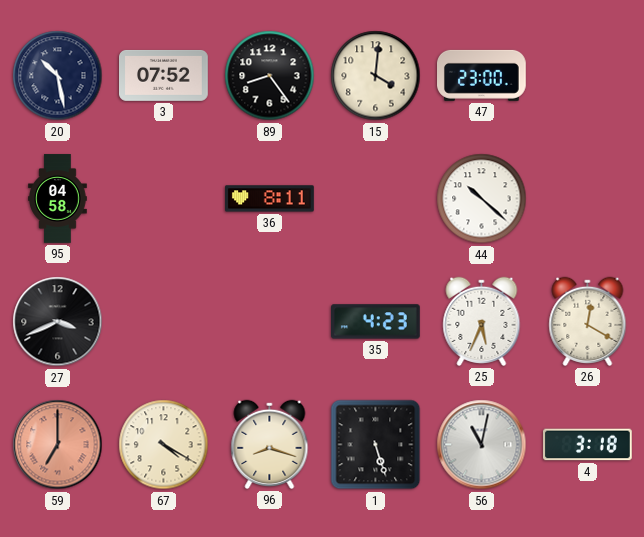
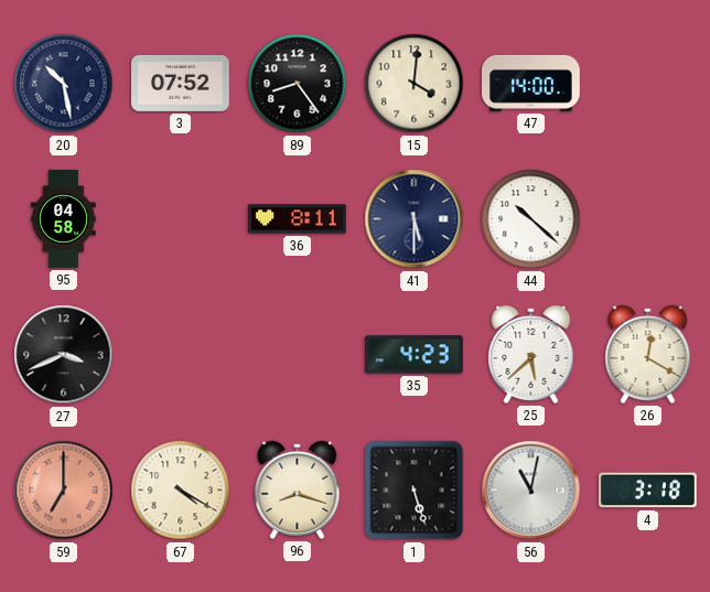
47: 23:00 -> 14:00 (531, 83)
41: none -> 5:30 (415, 219)
25: 5:34 -> 5:38 (531, 354)
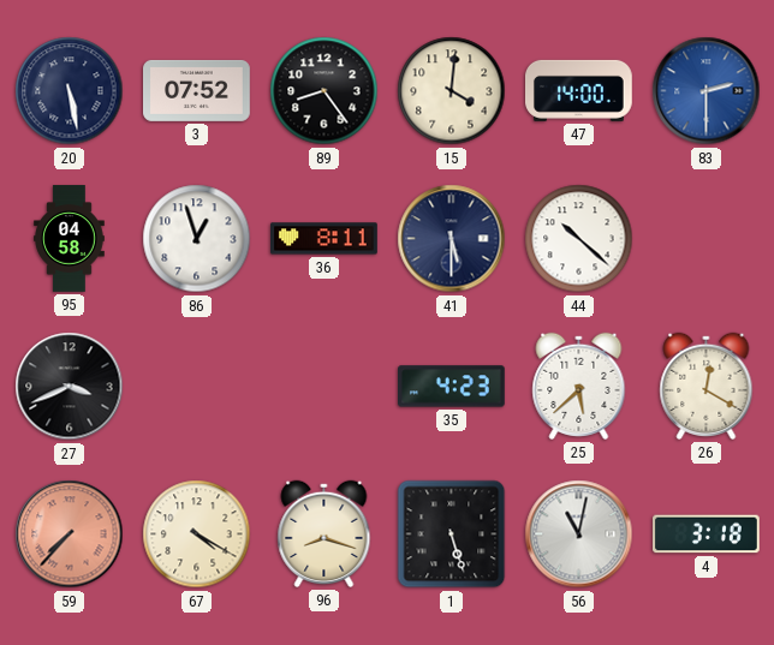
20: 10:28 -> 5:28 (70, 91)
83: none -> 2:30 (707, 91)
86: none -> 12:57 (197, 239)
59: 7:00 -> 7:37 (70, 534)
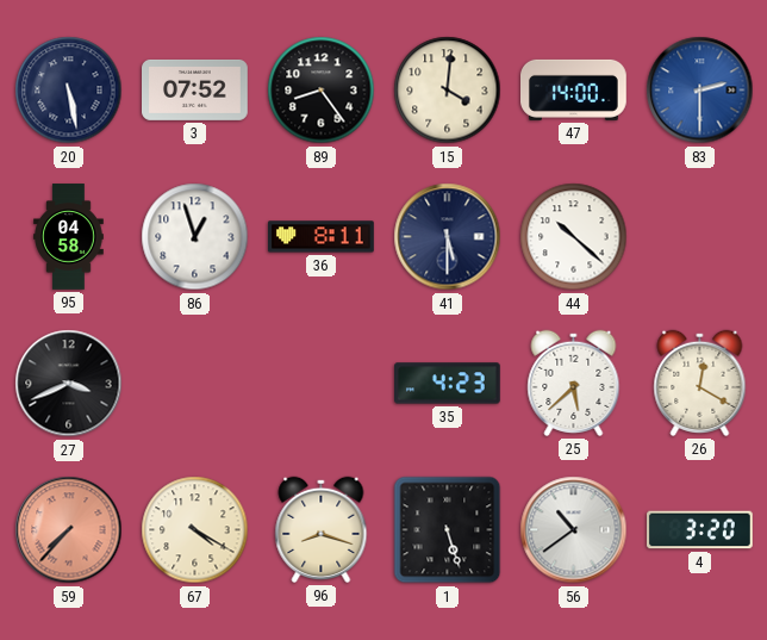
56: 11:02 -> 10:39 (574, 530)
4: 3:18 -> 3:20 (700, 530)
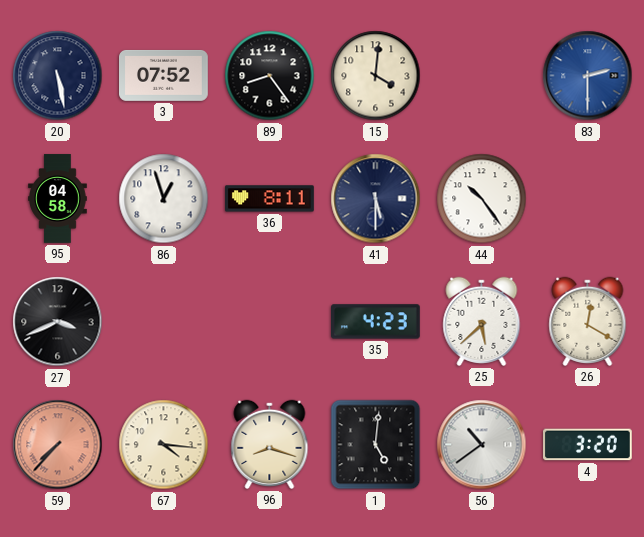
47: 14:00 -> none (574, 89)
44: 10:22 -> 10:24 (482, 199)
67: 4:20 -> 4:16 (164, 445)
1: 5:27 -> 5:01 (376, 445)
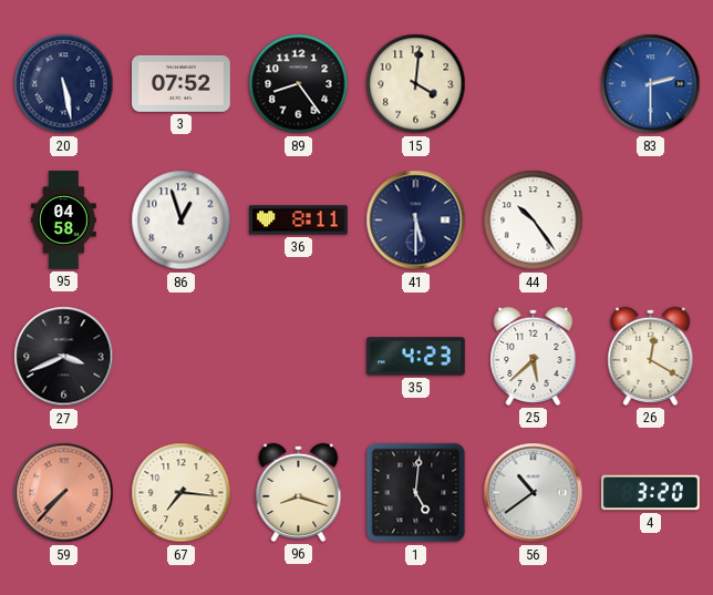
67: 4:16 -> 7:16 (182, 493)
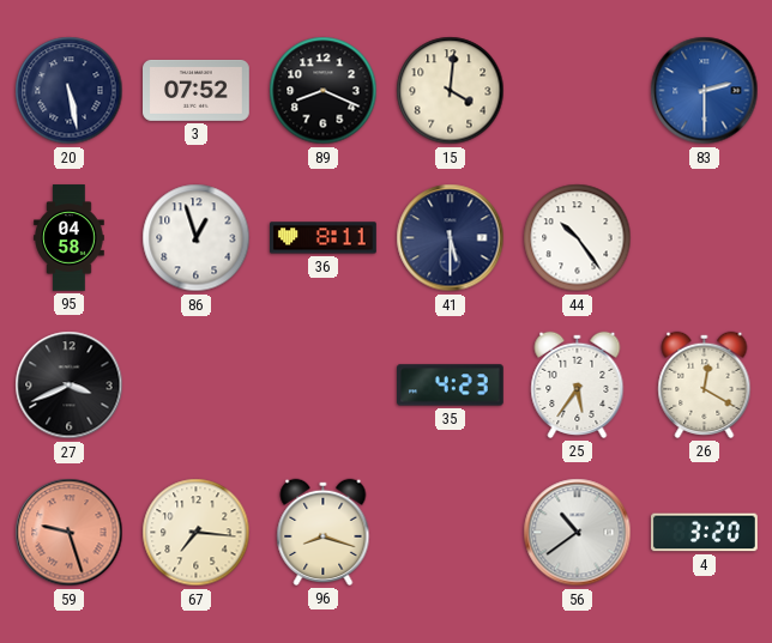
89: 8:24 -> 8:19 (324, 91)
25: 5:38 -> 5:36 (578, 384)
59: 7:37 -> 9:27 (70, 533)
1: 5:01 -> none (416, 493)
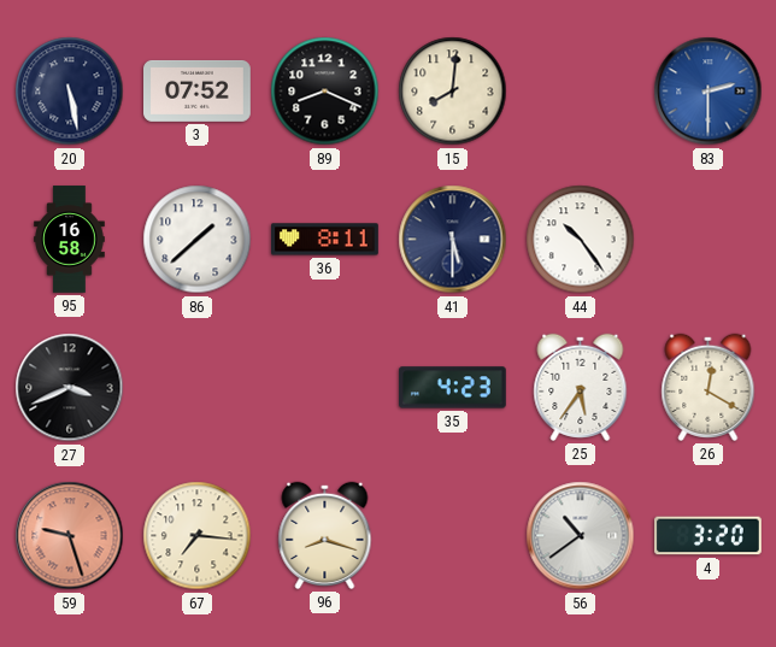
15: 4:01 -> 8:01 (453, 92)
95: 04:58 -> 16:58 (70, 240)
86: 12:57 -> 1:38 (198, 240)
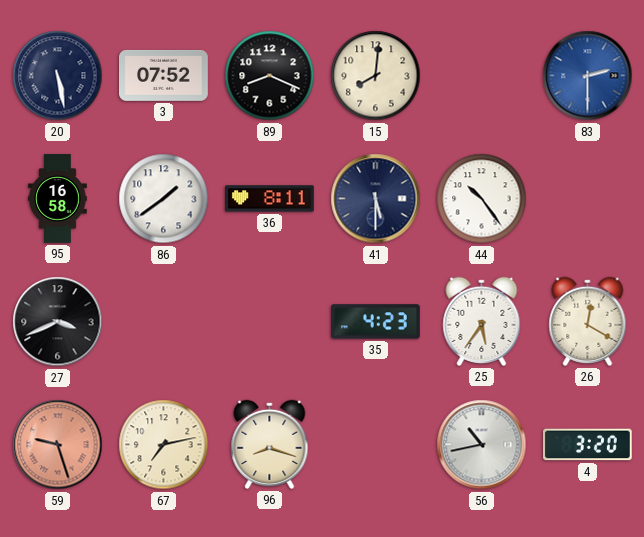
86: 1:38 -> 1:39 (164, 199)
67: 7:16 -> 7:13 (164, 445)
56: 10:39 -> 10:43 (482, 445)
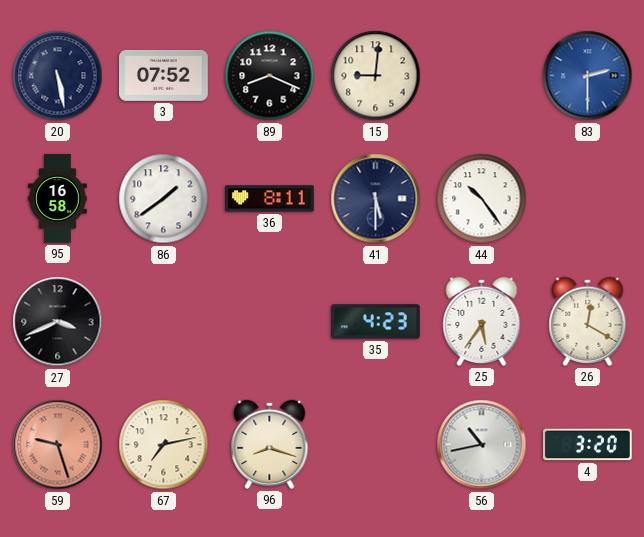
15: 8:01 -> 9:01 (376, 76)
